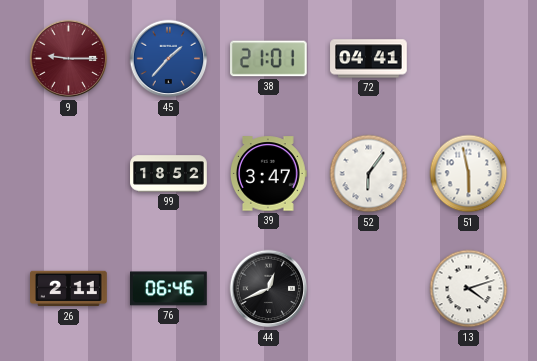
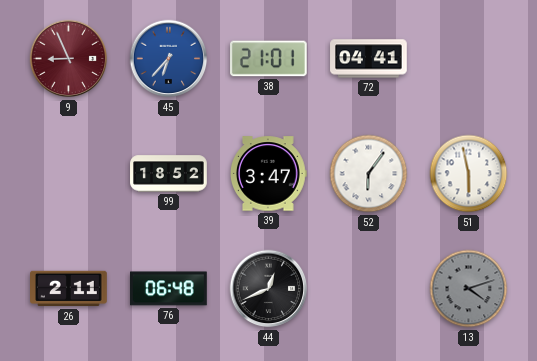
9: 9:15 -> 8:56 (69, 59)
45: 1:37 -> 6:37 (169, 59)
76: 06:46 -> 06:48 (169, 289)
13 dial: white -> grey (469, 289)
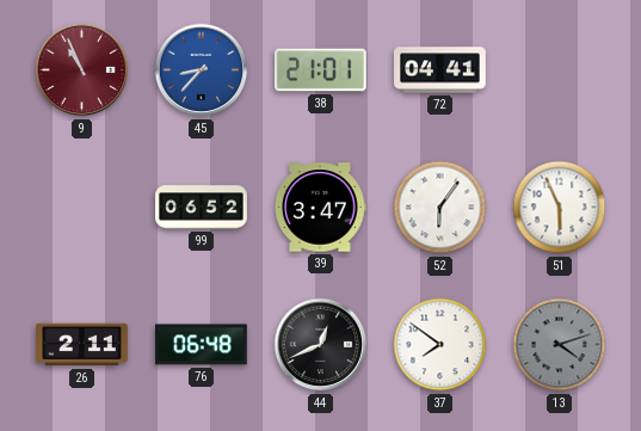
9: 8:56 -> 10:56 (82, 70)
45: 6:37 -> 8:37 (202, 70)
99: 18:52 -> 06:52 (202, 208)
51: 5:58 -> 5:56 (560, 208)
37: none -> 7:51 (440, 345)
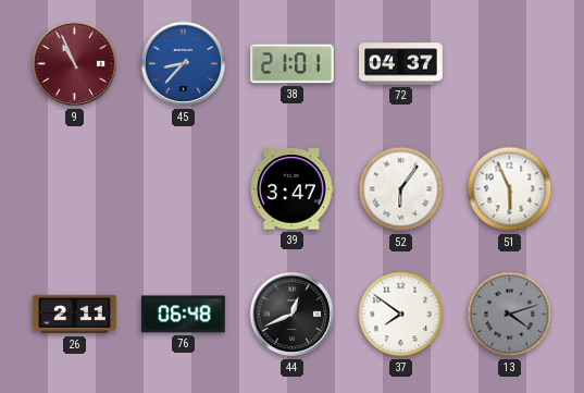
72: 04:41 -> 04:37 (401, 64)
99: 06:52 -> none (202, 208)
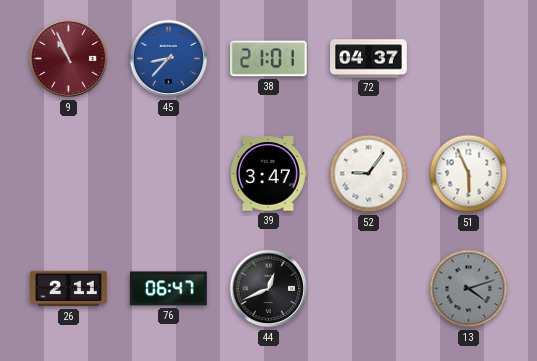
52: 6:06 -> 9:06 (369, 174)
76: 06:48 -> 06:47 (169, 289)
37: 7:51 -> none (401, 315)
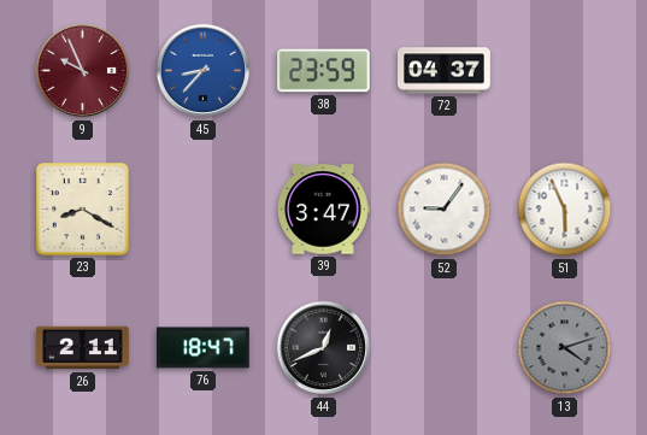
9: 10:56 -> 9:56 (83, 71)
38: 21:01 -> 23:59 (324, 71)
23: none -> 8:20 (82, 208)
76: 06:47 -> 18:47 (204, 348)
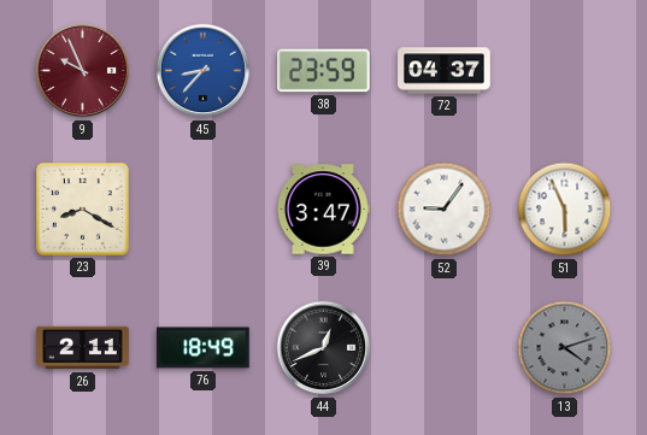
76: 18:47 -> 18:49 (204, 348)
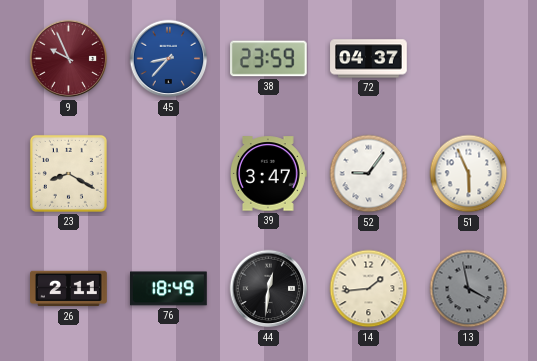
44: 12:41 -> 12:31 (269, 289)
14: none -> 1:44 (369, 289)
13: 4:12 -> 3:58 (469, 289)
